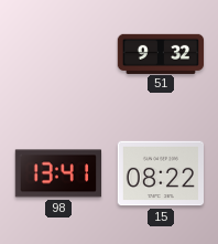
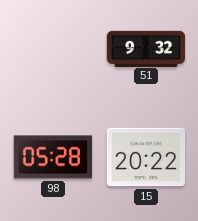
98: 13:41 -> 05:28 (52, 157)
15: 08:22 -> 20:22 (145, 157)
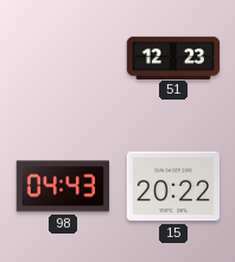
51: 9:32 -> 12:23 (173, 57)
98: 05:28 -> 04:43 (62, 186)
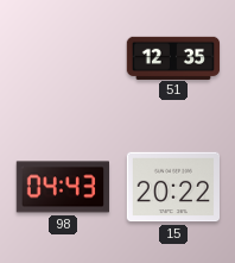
51: 12:23 -> 12:35 (173, 57)
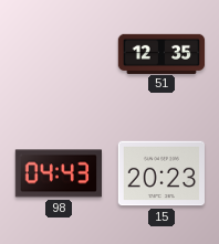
15: 20:22 -> 20:23 (160, 173)
